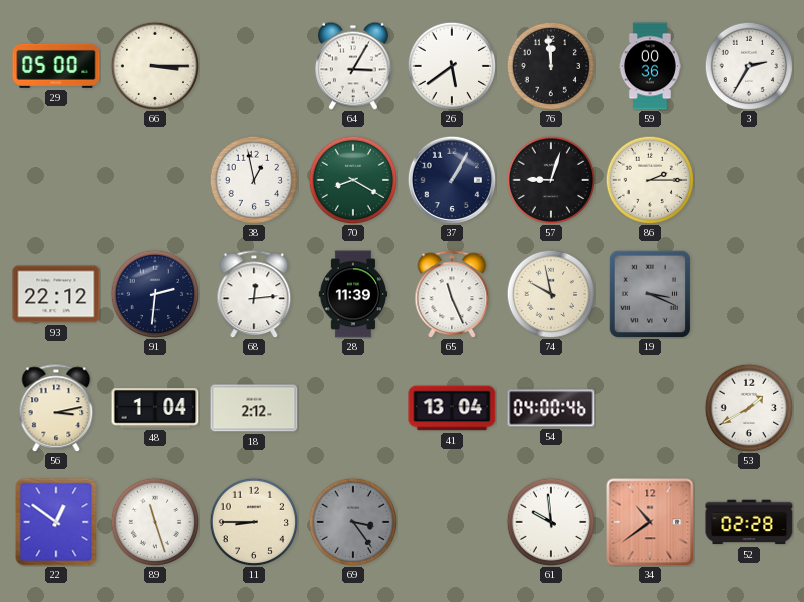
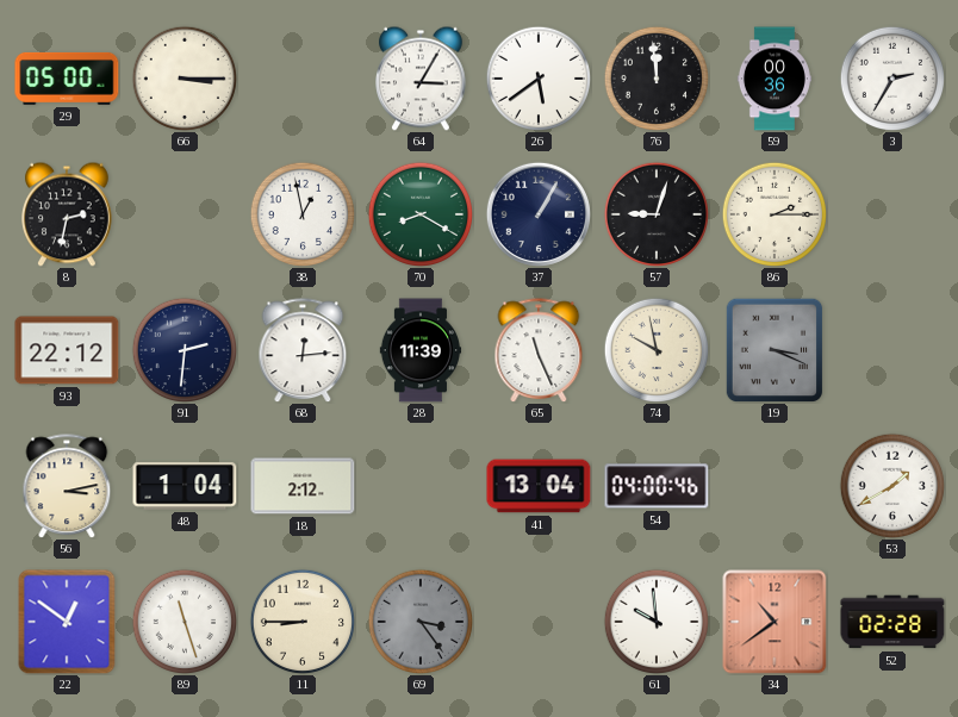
8: none -> 2:32 (68, 214)
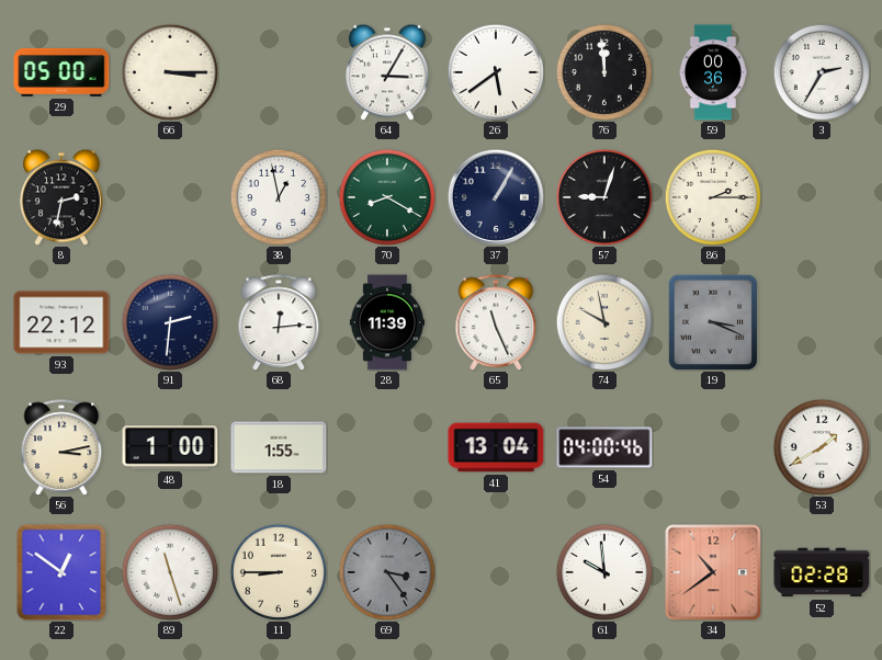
48: 1:04 -> 1:00 (170, 447)
18: 2:12 -> 1:55 (279, 447)
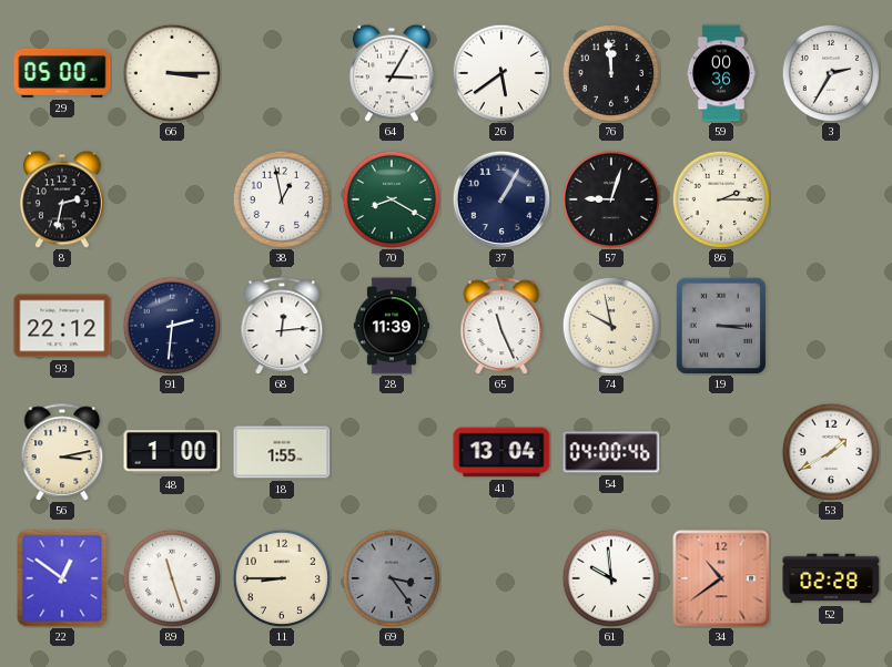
19: 3:19 -> 3:15 (721, 326)
